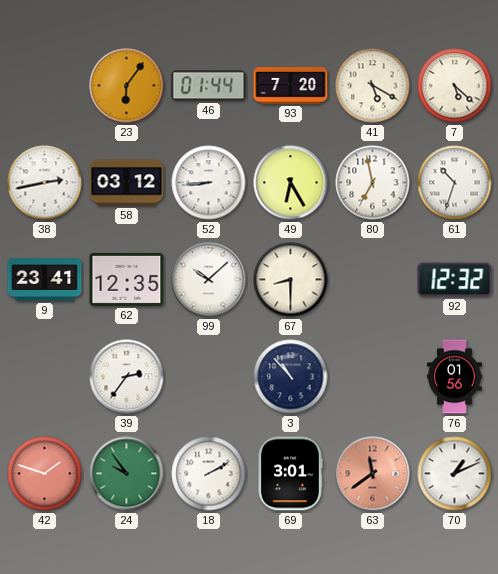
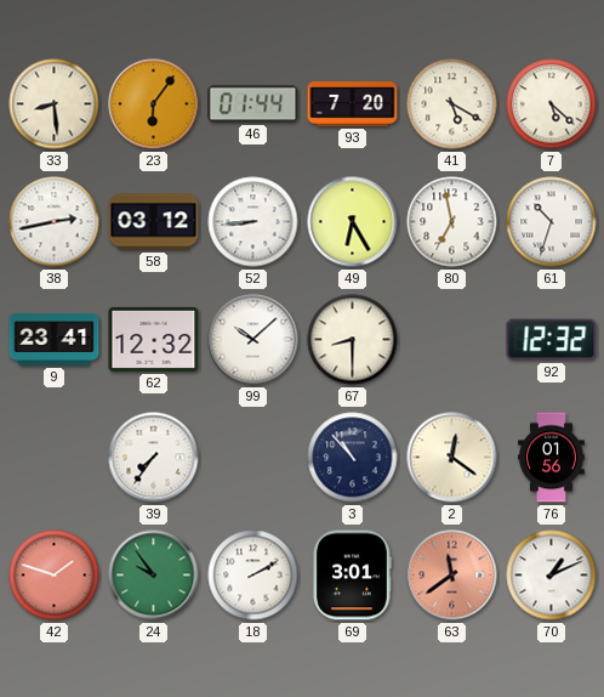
33: none -> 8:29 (55, 104)
62: 12:35 -> 12:32 (154, 339)
39: 2:36 -> 7:36 (154, 458)
2: none -> 12:21 (452, 458)
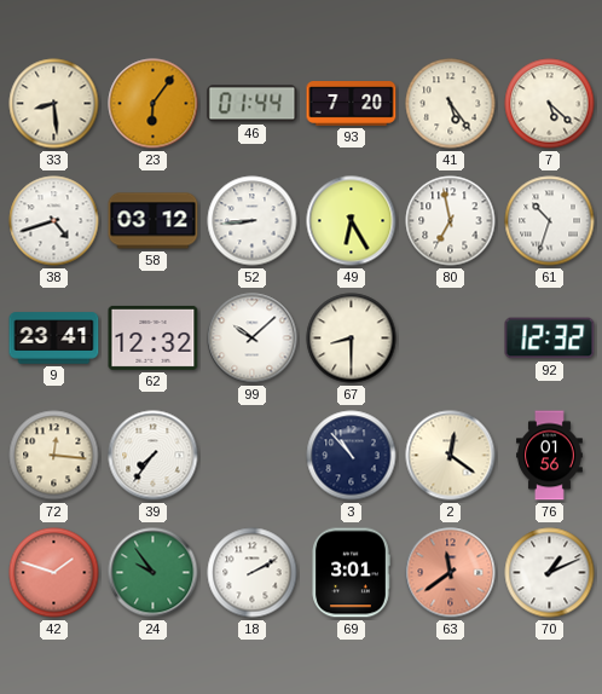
41: 5:20 -> 5:24 (451, 104)
38: 2:43 -> 4:42 (54, 221)
72: none -> 12:16 (54, 456)
